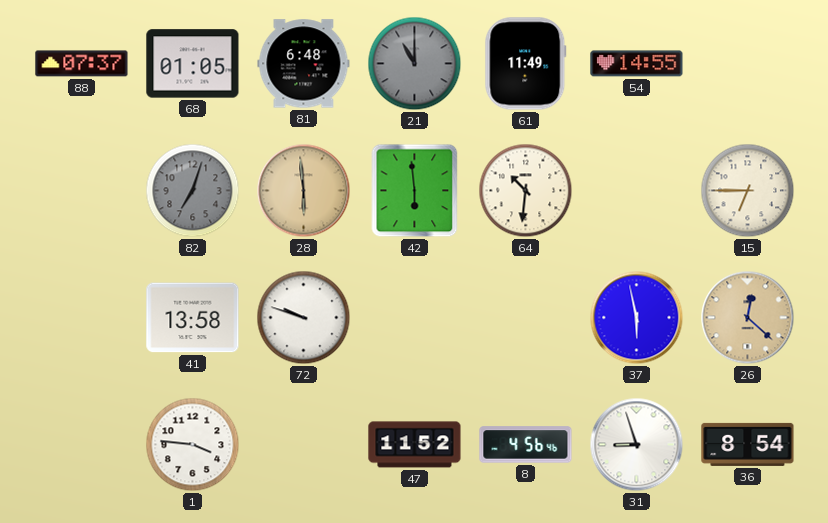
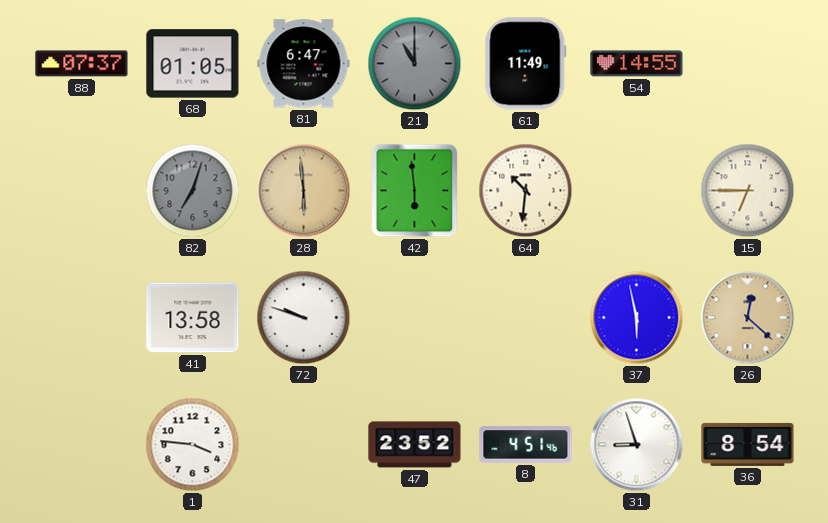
81: 6:48 -> 6:47 (304, 64)
47: 11:52 -> 23:52 (415, 445)
8: 4:56 -> 4:51 (526, 445)
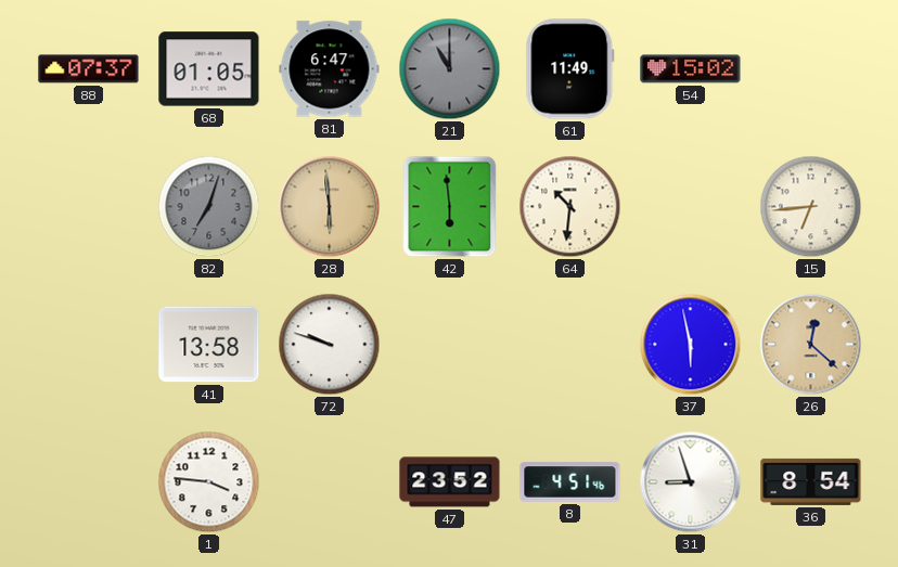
54: 14:55 -> 15:02 (691, 69)
15: 6:45 -> 6:44 (811, 207)
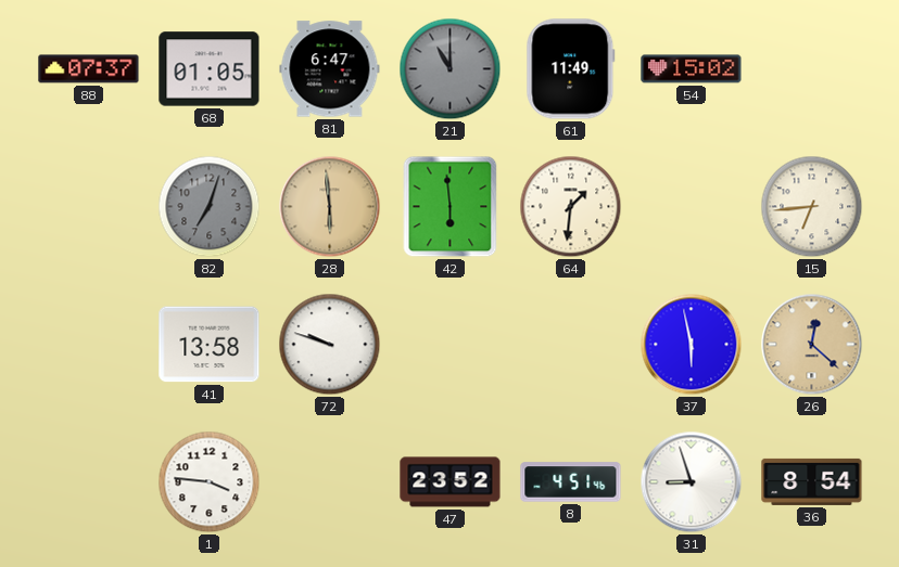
64: 10:31 -> 1:31 (571, 207)
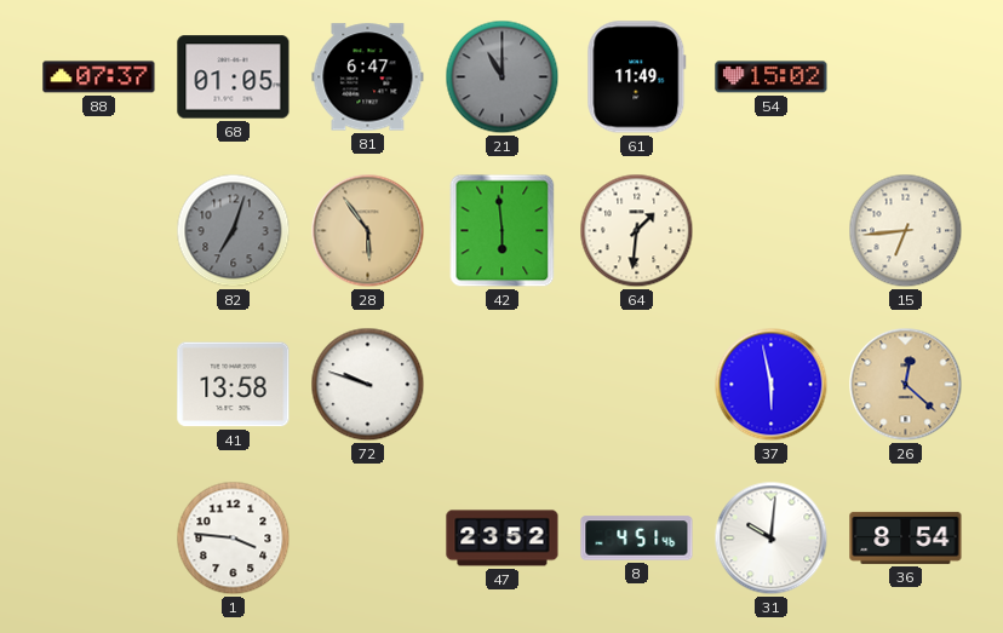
28: 5:59 -> 5:54 (368, 231)
31: 8:57 -> 10:01 (772, 539)
